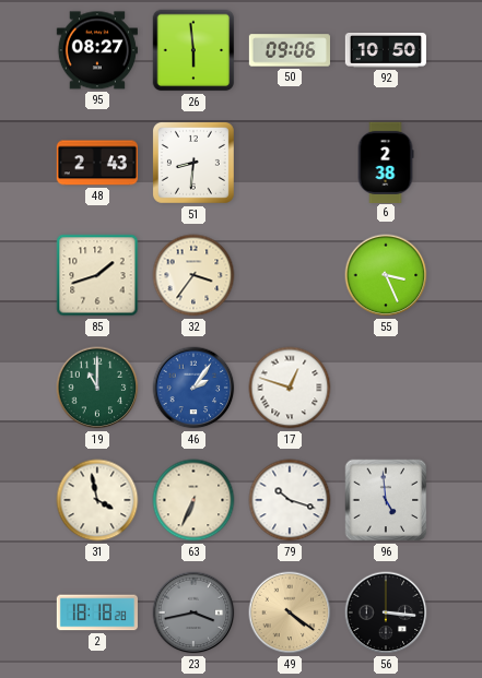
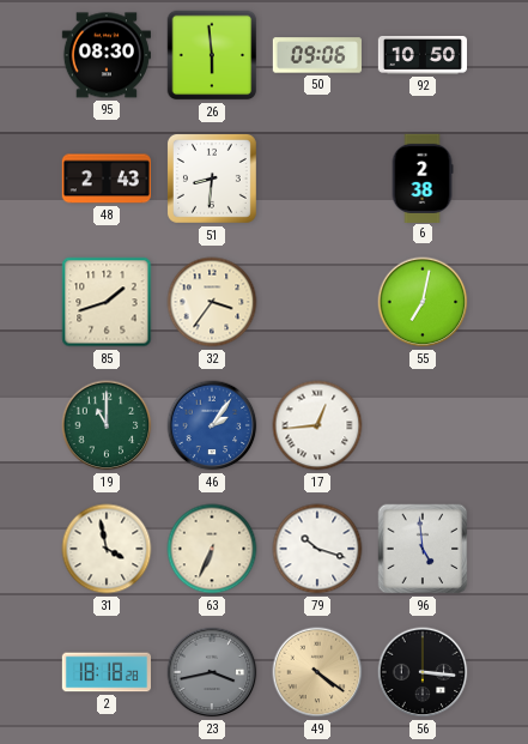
95: 08:27 -> 08:30 (107, 55)
55: 3:26 -> 7:02 (423, 302)
17: 12:48 -> 12:44 (317, 425)
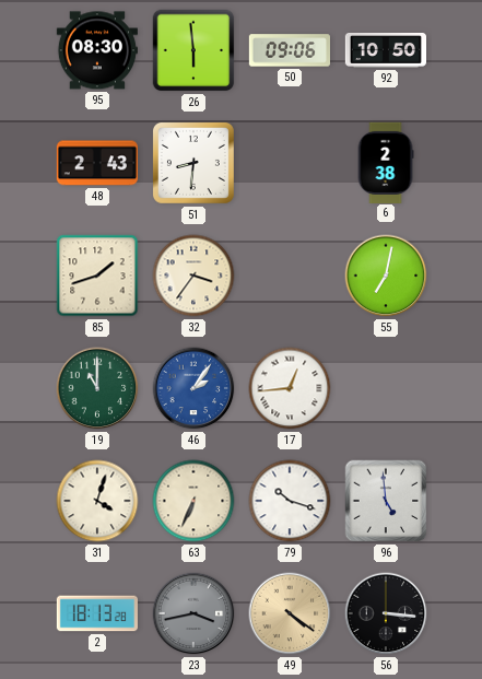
31: 3:58 -> 4:03 (97, 501)
2: 18:18 -> 18:13 (96, 613)
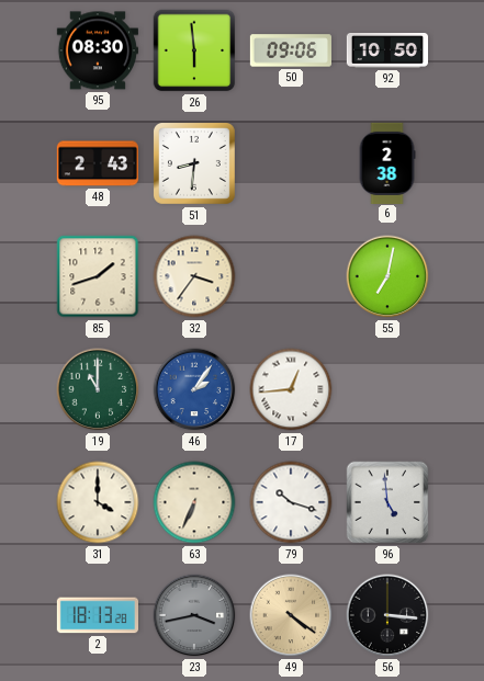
31: 4:03 -> 4:00 (98, 502)
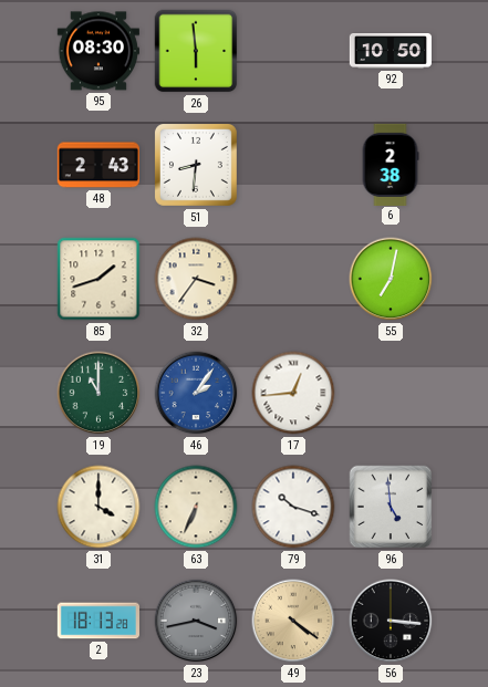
50: 09:06 -> none (290, 50)
